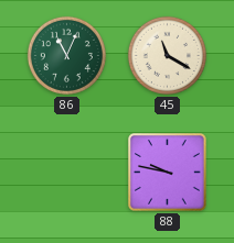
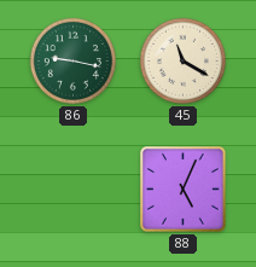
86: 11:04 -> 9:17 (72, 60)
88: 9:47 -> 5:04 (184, 190)
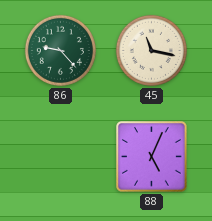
86: 9:17 -> 9:23 (60, 50)
45: 11:20 -> 11:17 (151, 50)
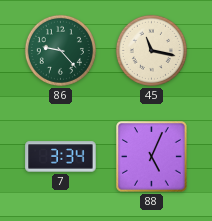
7: none -> 3:34 (61, 157)
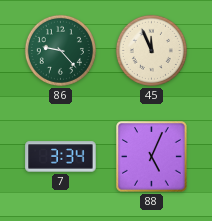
45: 11:17 -> 11:56 (151, 50)
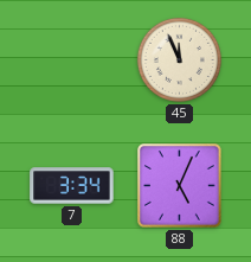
86: 9:23 -> none (60, 50)
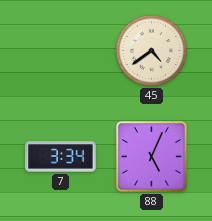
45: 11:56 -> 4:39 (151, 50)
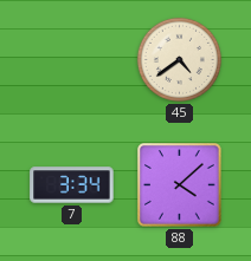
88: 5:04 -> 4:08 (180, 185)
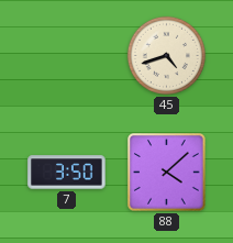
45: 4:39 -> 4:42 (166, 55)
7: 3:34 -> 3:50 (67, 173)
